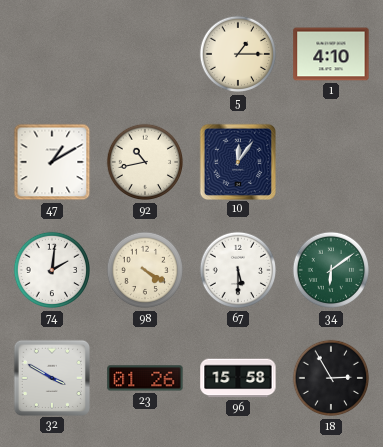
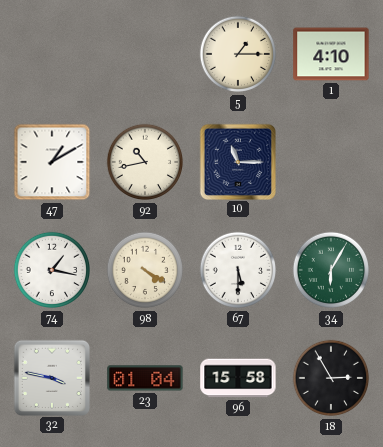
10: 12:06 -> 11:15 (237, 161)
74: 2:01 -> 1:17 (51, 270)
34: 6:09 -> 6:05 (330, 270)
32: 3:50 -> 3:47 (51, 377)
23: 01:26 -> 01:04 (145, 378)
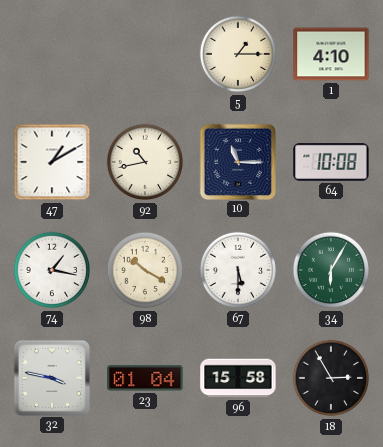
64: none -> 10:08 (331, 163)
98: 4:20 -> 10:20 (144, 270)
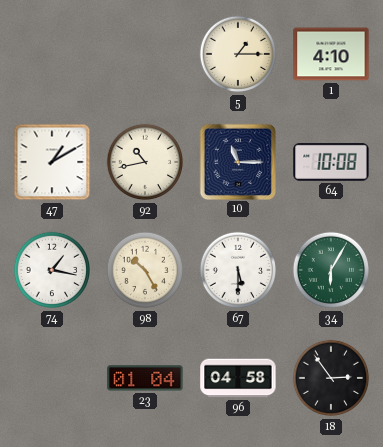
98: 10:20 -> 10:25 (144, 270)
32: 3:47 -> none (51, 377)
96: 15:58 -> 04:58 (238, 378)
18: 2:55 -> 2:54 (330, 378)
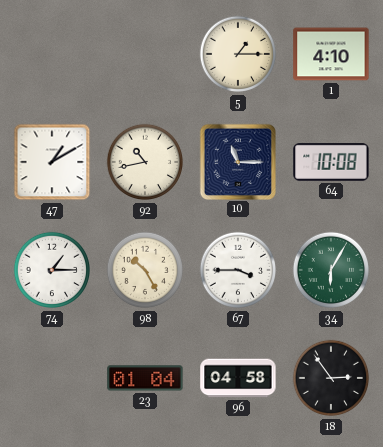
74: 1:17 -> 1:15 (51, 270)
67: 5:30 -> 3:45 (237, 270)
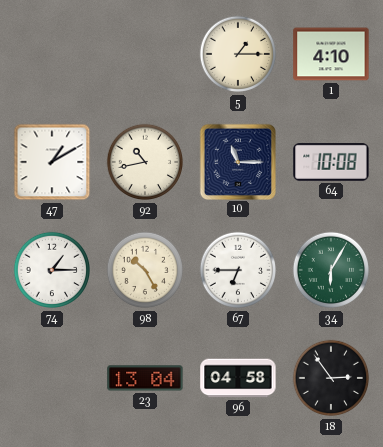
67: 3:45 -> 6:45 (237, 270)
23: 01:04 -> 13:04 (145, 378)
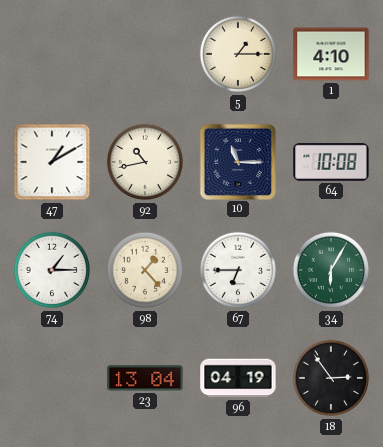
98: 10:25 -> 1:23 (144, 270)
96: 04:58 -> 04:19 (238, 378)
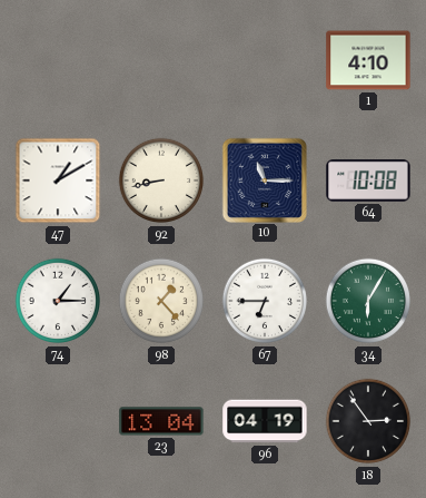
5: 1:15 -> none (237, 54)
92: 10:43 -> 8:43 (160, 180)
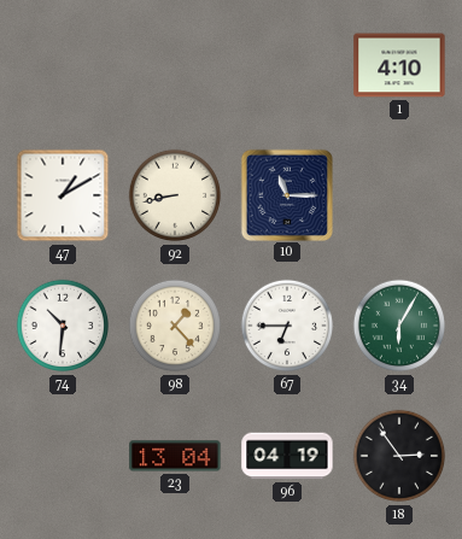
64: 10:08 -> none (368, 182)
74: 1:15 -> 10:31 (62, 326)
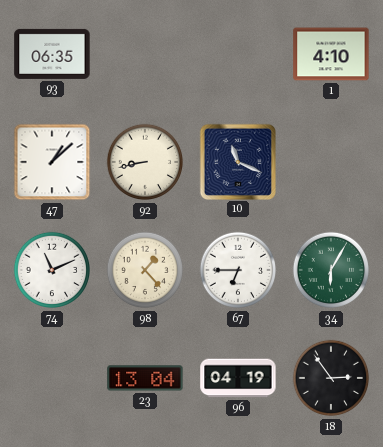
93: none -> 06:35 (52, 54)
47: 1:10 -> 1:08 (52, 162)
10: 11:15 -> 11:19 (237, 161)
74: 10:31 -> 11:11 (51, 270)
